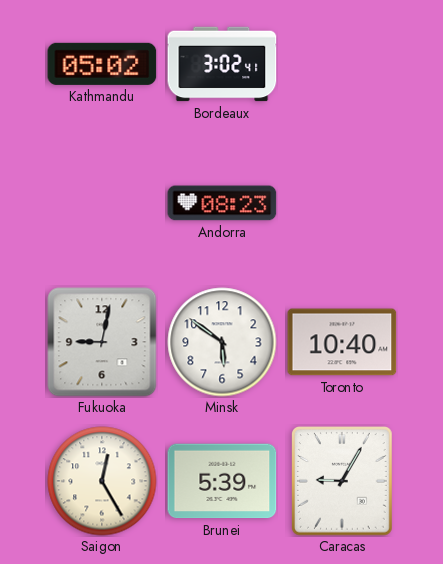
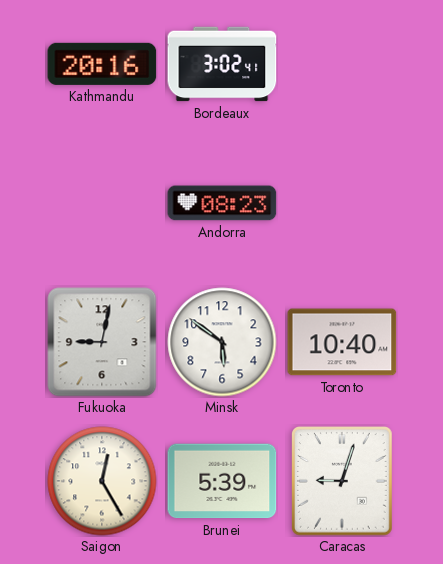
Kathmandu: 05:02 -> 20:16 (102, 64)
Caracas: 9:05 -> 9:03 (343, 482)
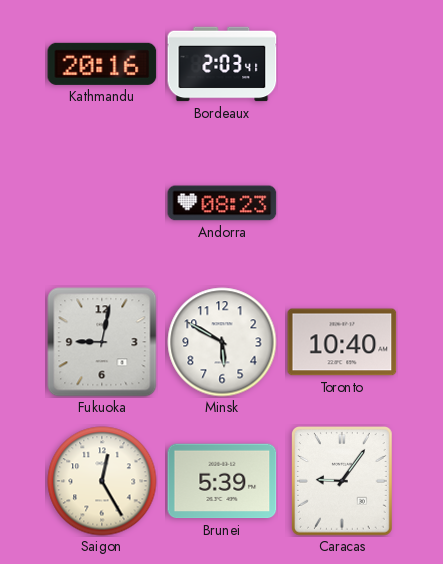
Bordeaux: 3:02 -> 2:03 (222, 64)
Minsk: 5:51 -> 5:50 (222, 342)
Caracas: 9:03 -> 9:06 (343, 482)
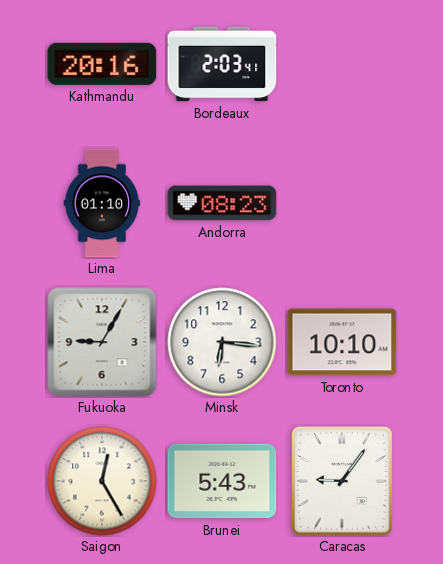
Lima: none -> 01:10 (102, 203)
Fukuoka: 9:02 -> 9:05 (102, 342)
Minsk: 5:50 -> 6:16 (222, 342)
Toronto: 10:40 -> 10:10 (342, 342)
Brunei: 5:39 -> 5:43 (222, 481)
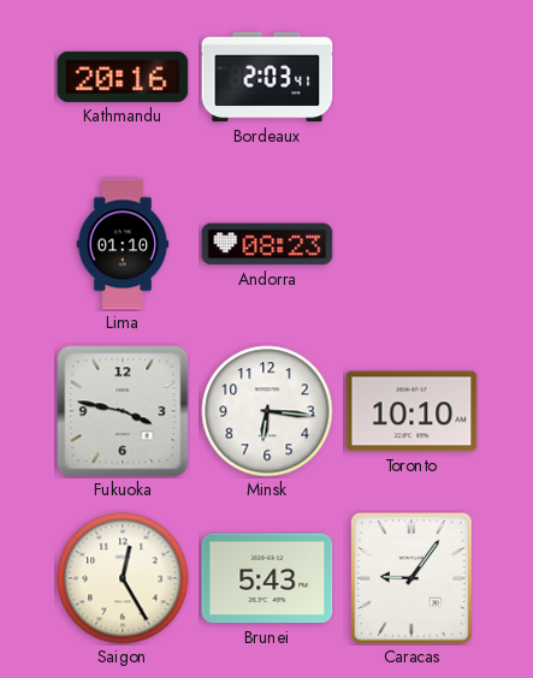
Fukuoka: 9:05 -> 3:47 (123, 411)
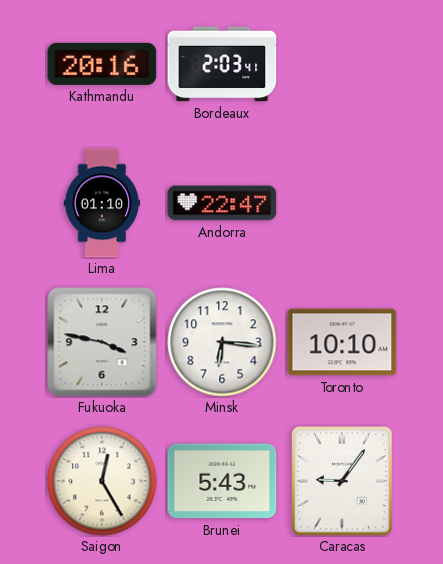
Andorra: 08:23 -> 22:47 (222, 203)
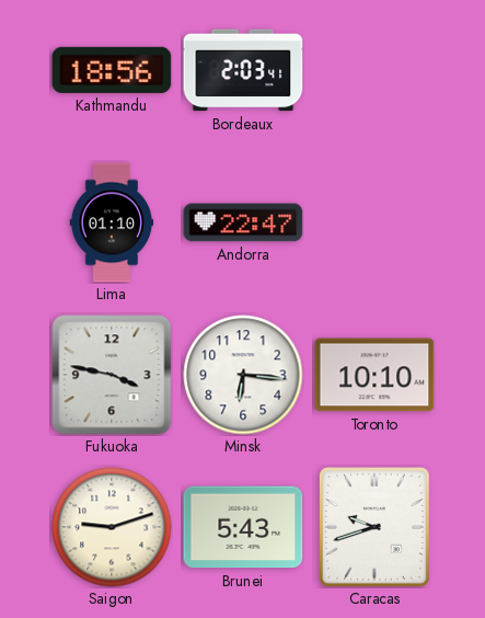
Kathmandu: 20:16 -> 18:56 (112, 70)
Saigon: 12:25 -> 9:12 (112, 527)
Caracas: 9:06 -> 9:42 (376, 528)
